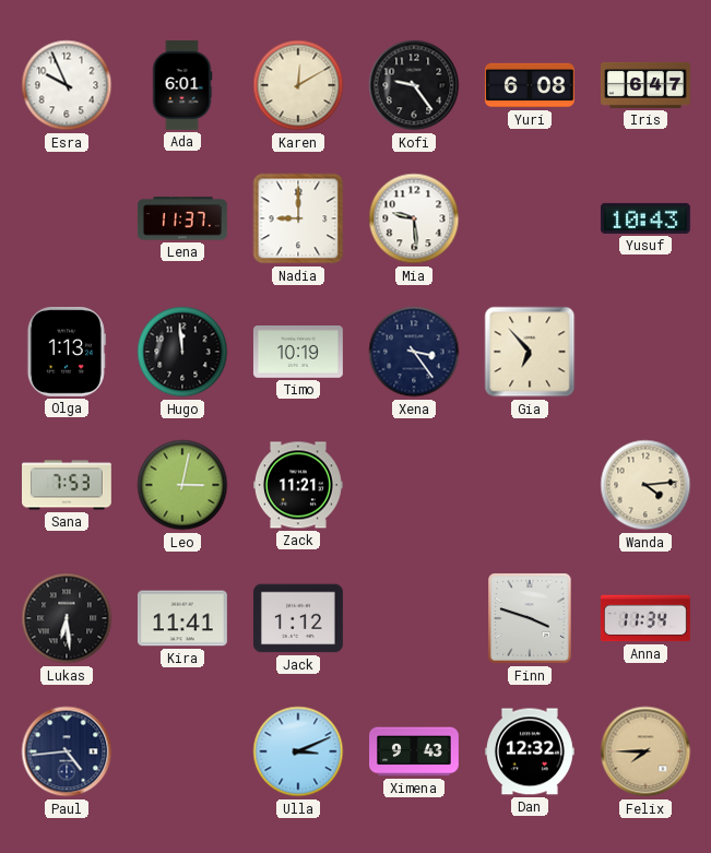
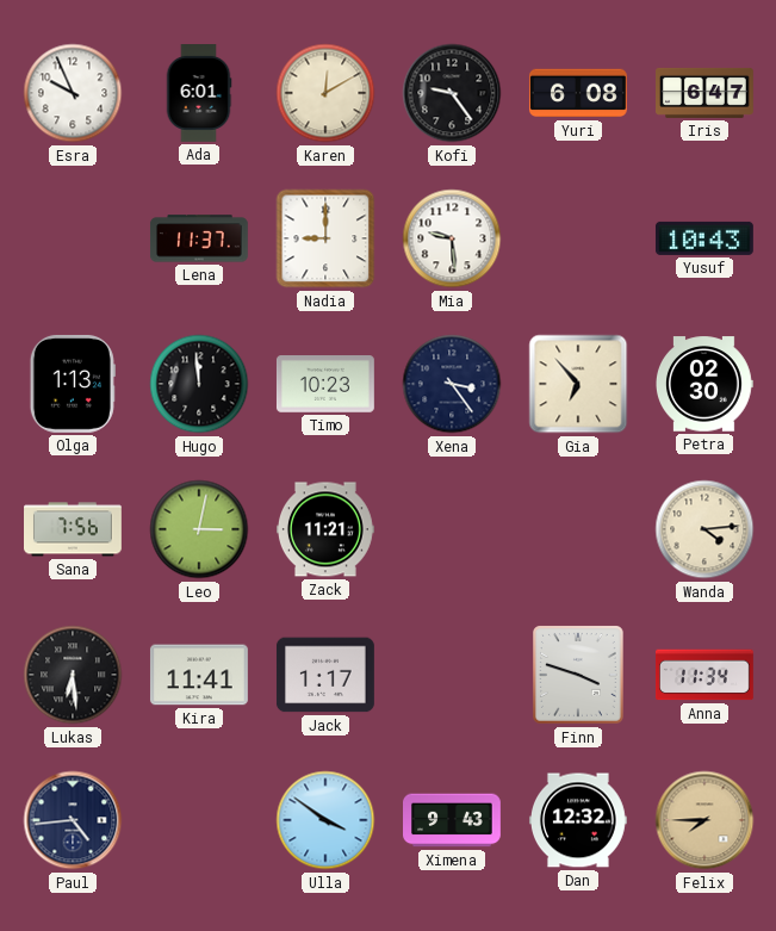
Timo: 10:19 -> 10:23 (325, 384)
Petra: none -> 02:30 (704, 384)
Sana: 7:53 -> 7:56 (74, 529)
Jack: 1:12 -> 1:17 (325, 675)
Ulla: 3:11 -> 3:51 (325, 820)
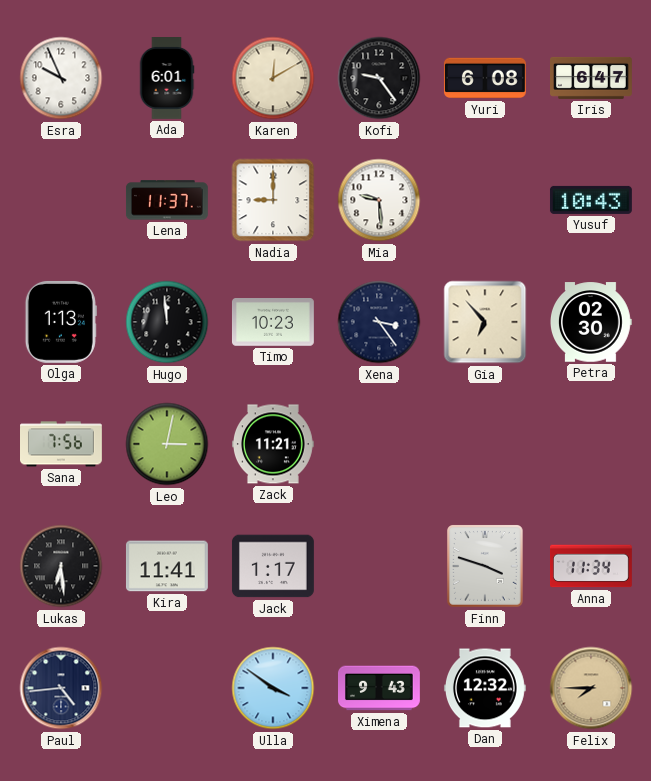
Wanda: 4:14 -> none (704, 529)
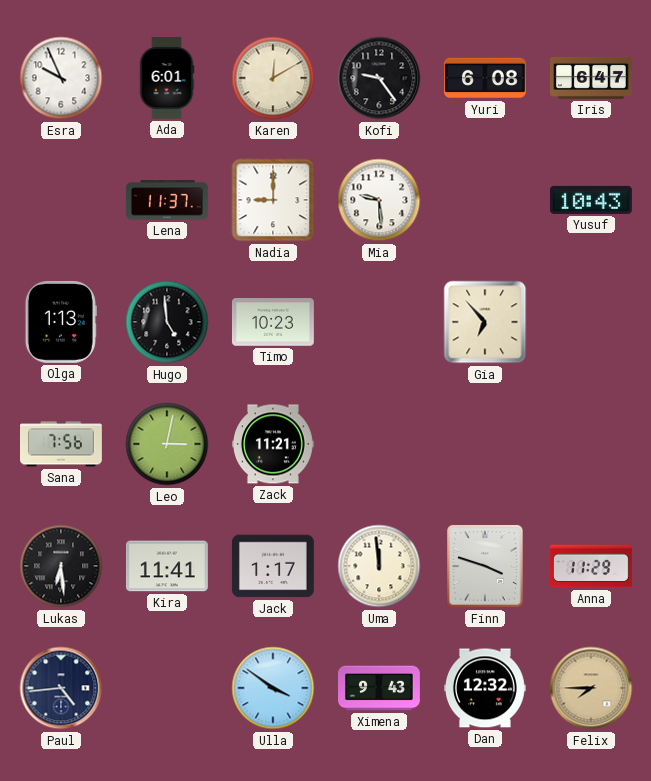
Hugo: 11:59 -> 4:59 (167, 322)
Xena: 3:24 -> none (379, 322)
Petra: 02:30 -> none (591, 322)
Uma: none -> 11:59 (379, 566)
Anna: 11:34 -> 11:29 (592, 566)
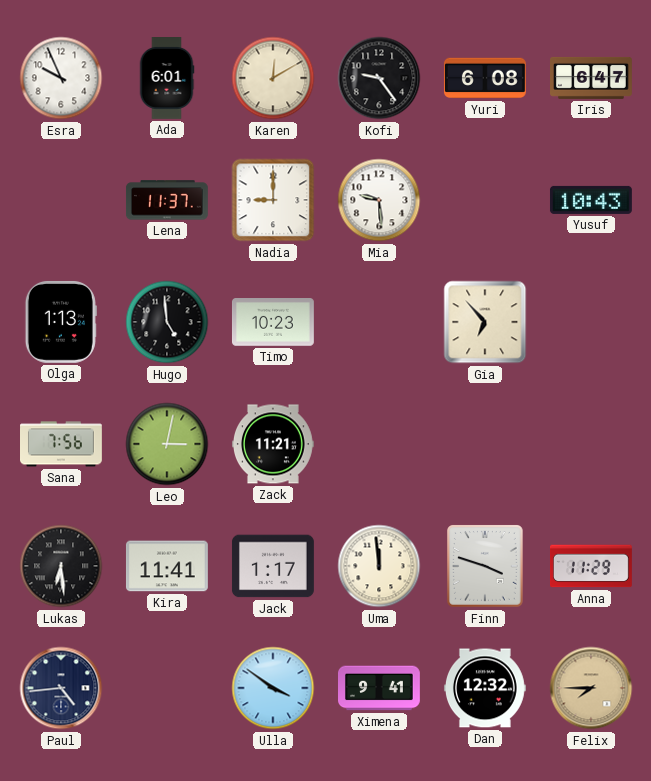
Ximena: 9:43 -> 9:41 (380, 688)
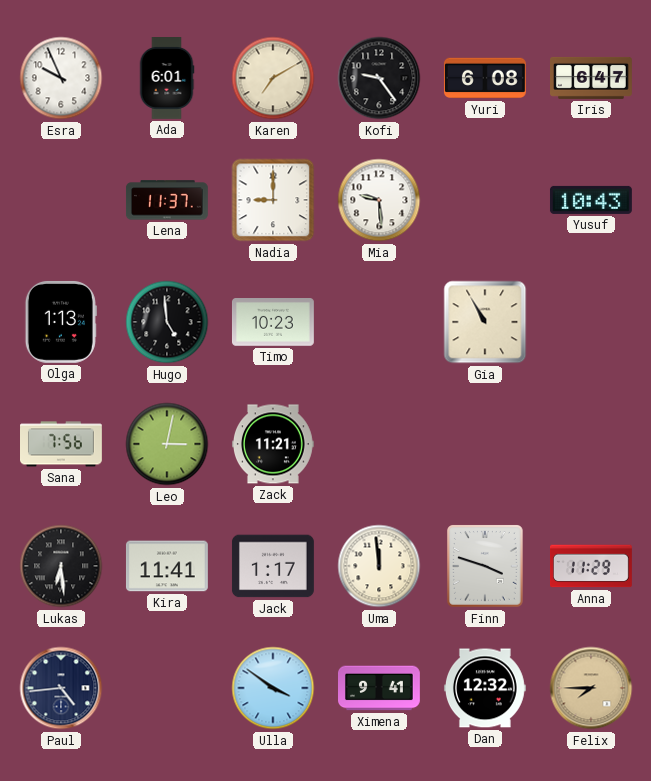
Karen: 12:10 -> 7:10 (273, 78)
Gia: 6:53 -> 10:55 (485, 322)
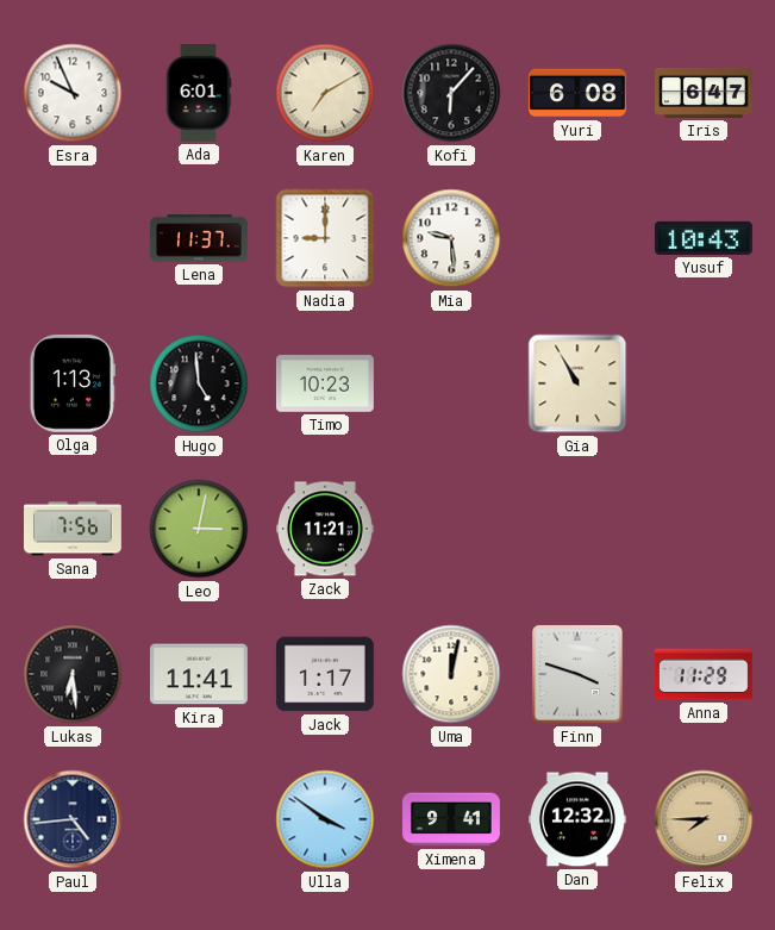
Kofi: 9:24 -> 6:07 (451, 93)
Uma: 11:59 -> 12:02 (451, 674)
